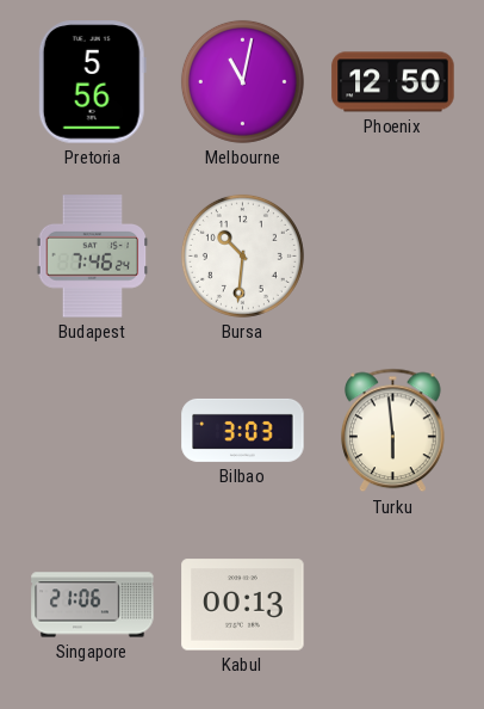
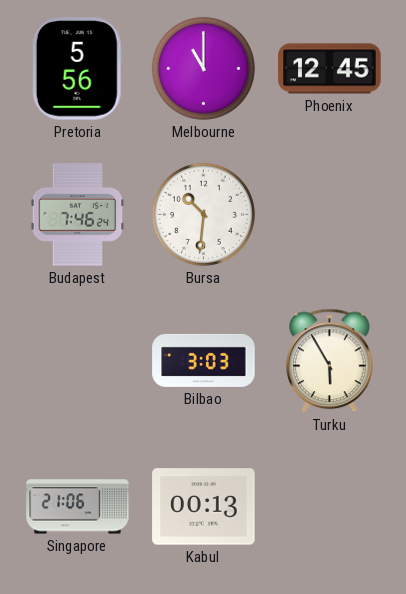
Melbourne: 11:02 -> 11:00 (203, 68)
Phoenix: 12:50 -> 12:45 (330, 69)
Turku: 5:59 -> 5:55 (330, 361)
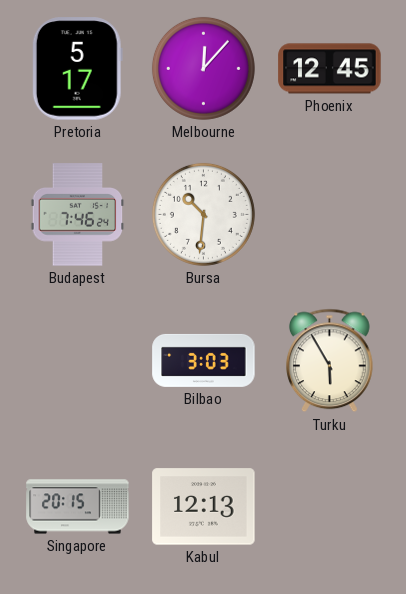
Pretoria: 5:56 -> 5:17 (77, 69)
Melbourne: 11:00 -> 12:07 (203, 68)
Singapore: 21:06 -> 20:15 (78, 507)
Kabul: 00:13 -> 12:13 (204, 507)
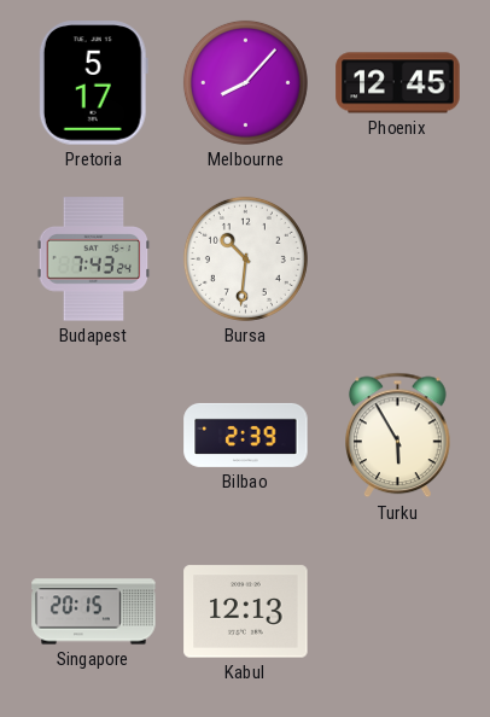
Melbourne: 12:07 -> 8:07 (245, 82)
Budapest: 7:46 -> 7:43 (94, 260)
Bilbao: 3:03 -> 2:39 (246, 435)
